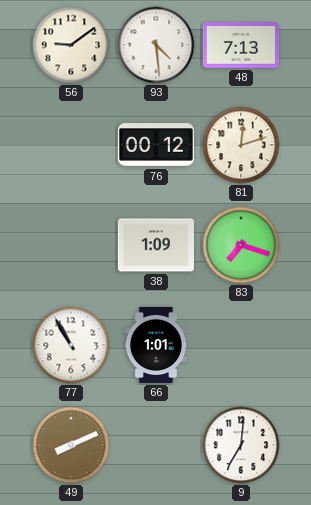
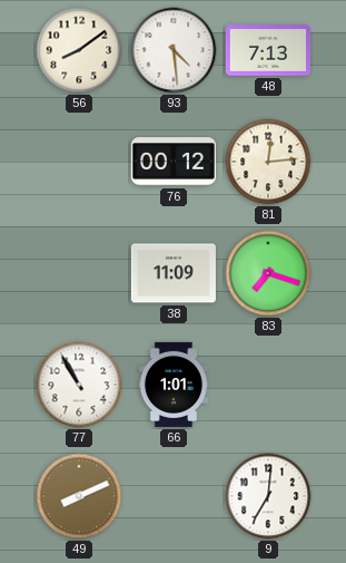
56: 9:09 -> 8:09 (79, 50)
81: 12:12 -> 12:14 (268, 162)
38: 1:09 -> 11:09 (174, 273)
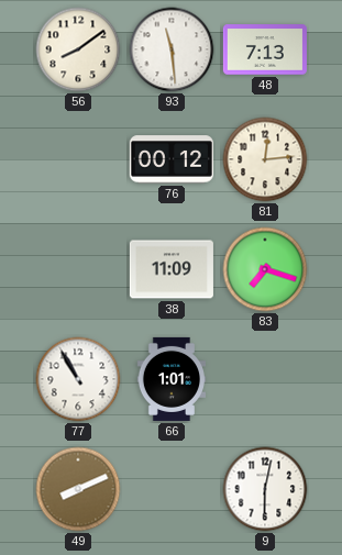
93: 4:29 -> 11:29 (172, 49)
9: 7:01 -> 6:02 (265, 489)
